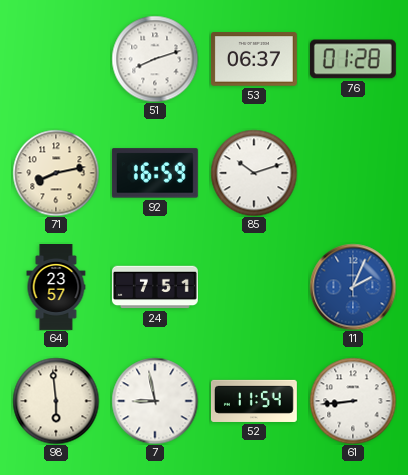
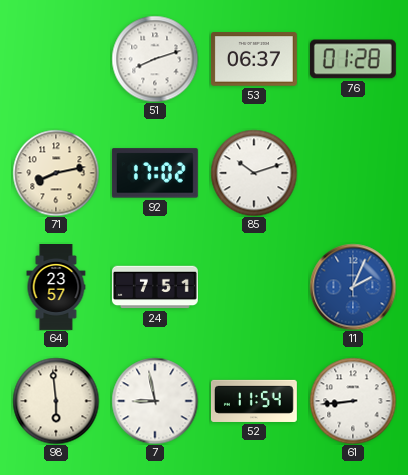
92: 16:59 -> 17:02 (155, 173)
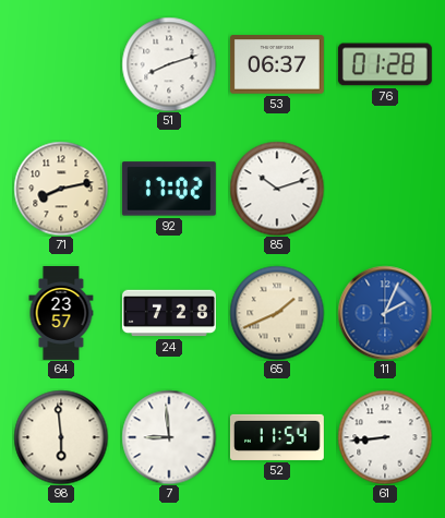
24: 7:51 -> 7:28 (169, 313)
65: none -> 1:41 (277, 313)
7: 8:58 -> 8:59 (169, 437)
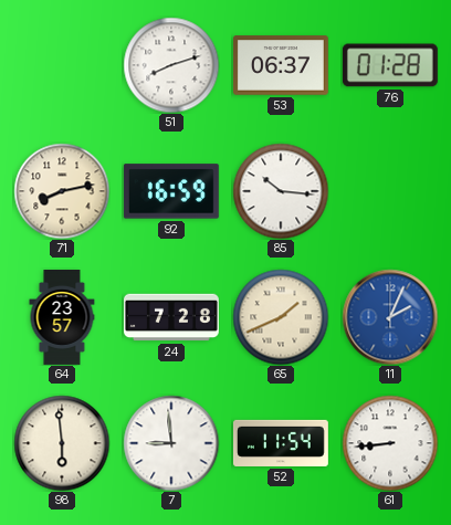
92: 17:02 -> 16:59 (171, 191)
85: 10:12 -> 10:16 (281, 191)
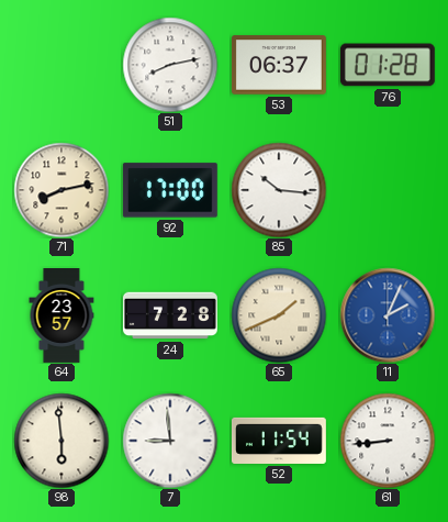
51: 8:12 -> 8:13 (170, 65)
92: 16:59 -> 17:00 (170, 190)
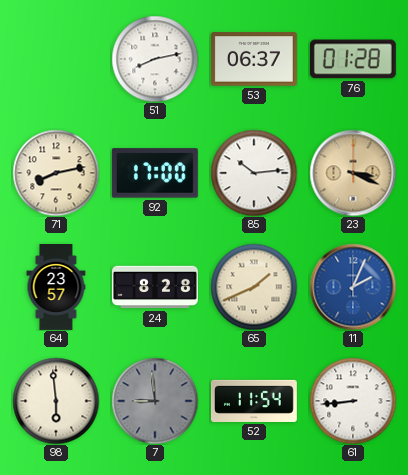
85: 10:16 -> 10:14 (254, 173)
23: none -> 3:19 (353, 173)
24: 7:28 -> 8:28 (155, 287)
7 dial: white -> grey (155, 401)
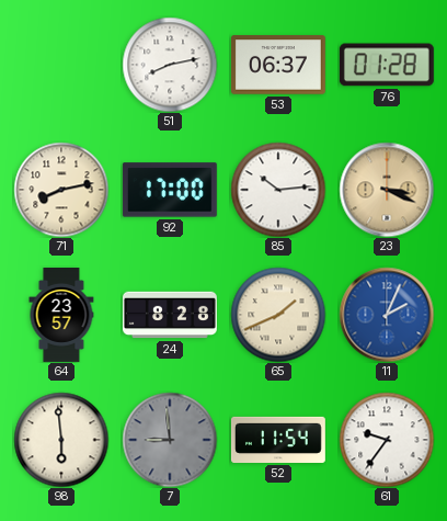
61: 8:44 -> 9:36 (387, 440)
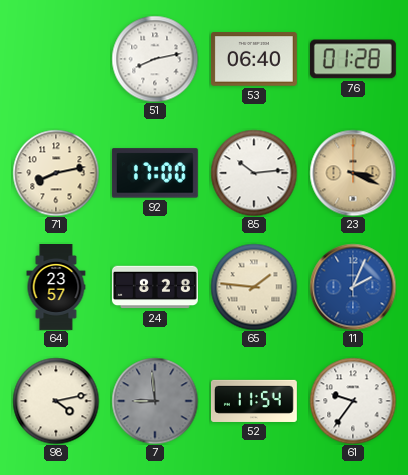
53: 06:37 -> 06:40 (254, 59)
65: 1:41 -> 1:46 (254, 287)
98: 5:59 -> 4:13 (56, 401)
